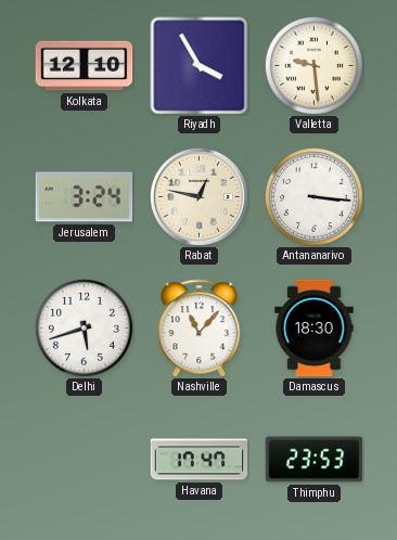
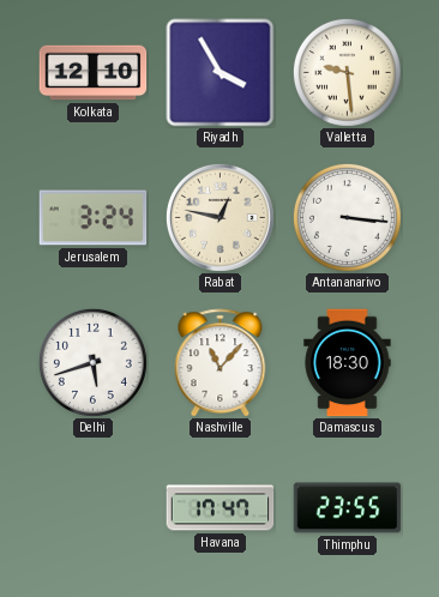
Thimphu: 23:53 -> 23:55 (348, 508)
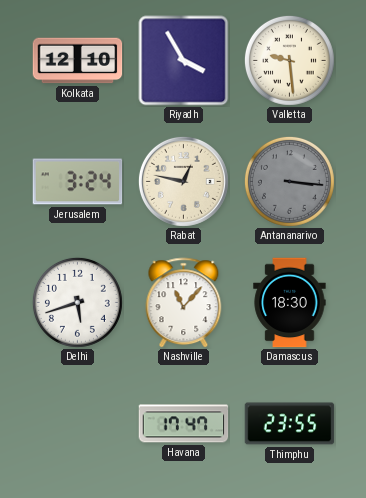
Antananarivo dial: white -> grey (289, 181)
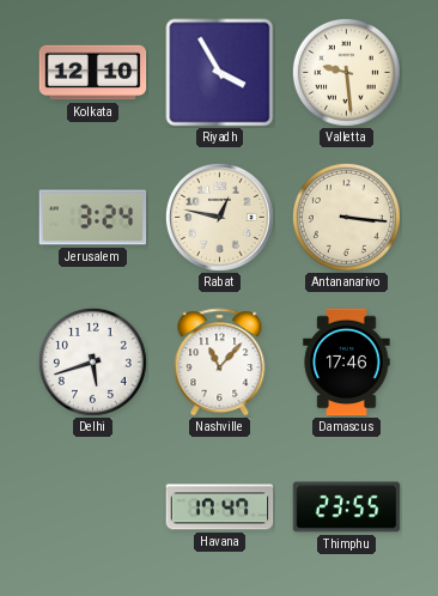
Antananarivo dial: grey -> cream (346, 217)
Damascus: 18:30 -> 17:46 (347, 363)
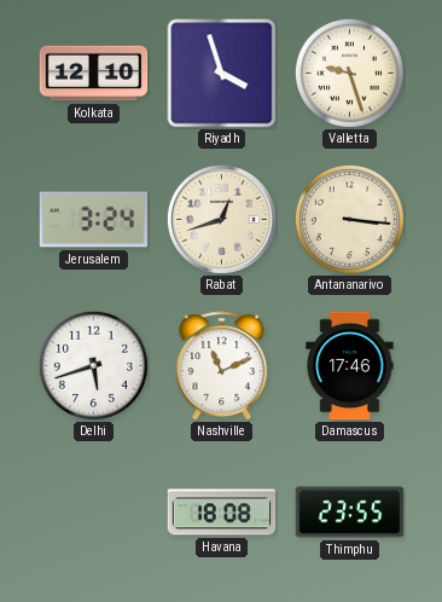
Riyadh: 3:55 -> 3:57 (222, 74)
Valletta: 9:29 -> 9:27 (349, 73)
Rabat: 12:47 -> 12:42 (221, 219)
Nashville: 11:07 -> 11:11 (222, 366)
Havana: 17:47 -> 18:08 (222, 513)
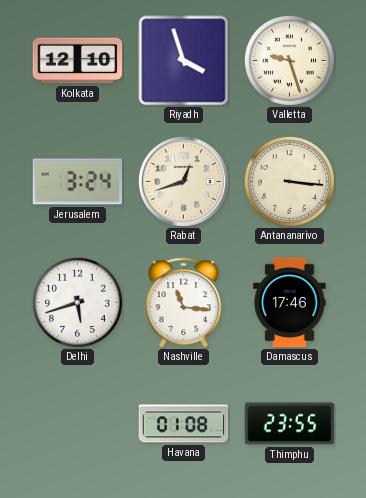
Nashville: 11:11 -> 11:16 (184, 303)
Havana: 18:08 -> 01:08 (184, 424)
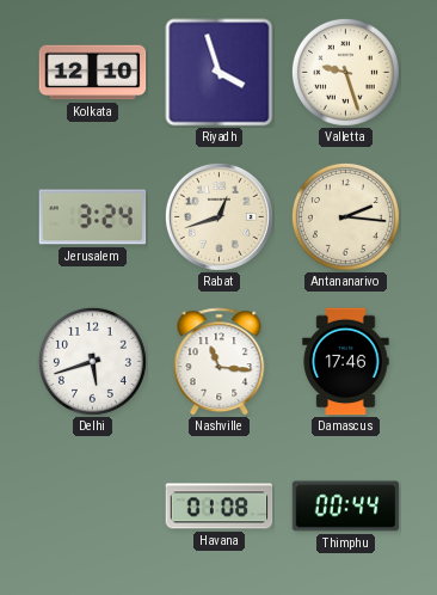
Antananarivo: 3:16 -> 2:16 (345, 216)
Thimphu: 23:55 -> 00:44 (346, 507)
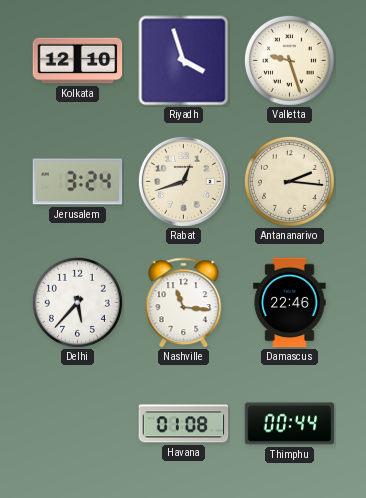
Delhi: 5:42 -> 5:37 (77, 302)
Damascus: 17:46 -> 22:46 (290, 303)
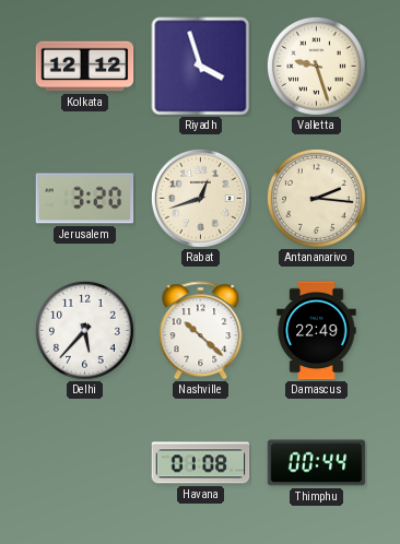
Kolkata: 12:10 -> 12:12 (85, 67)
Jerusalem: 3:24 -> 3:20 (85, 199)
Nashville: 11:16 -> 10:22 (201, 331)
Damascus: 22:46 -> 22:49 (317, 331)
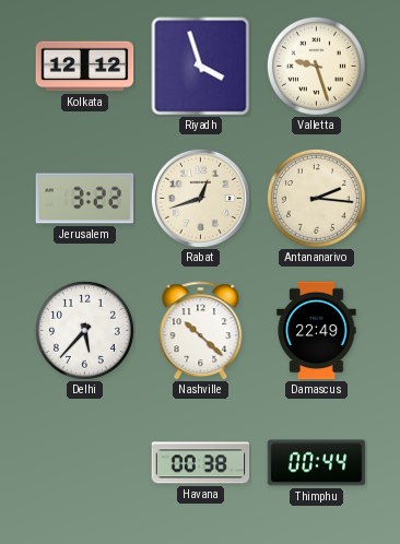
Jerusalem: 3:20 -> 3:22 (85, 199)
Havana: 01:08 -> 00:38 (201, 463)
